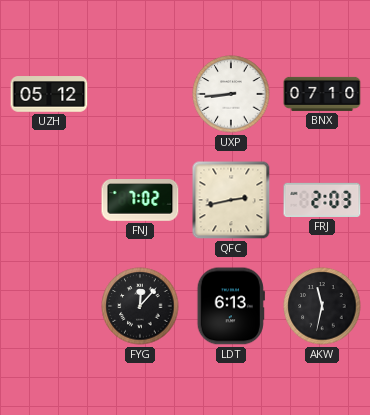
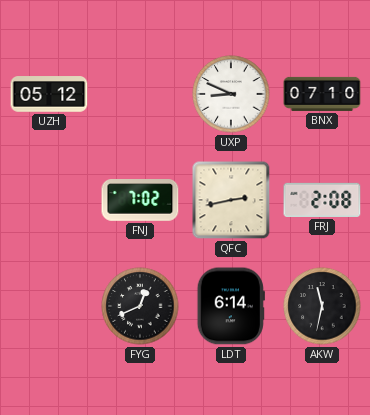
UXP: 8:44 -> 8:49 (231, 94)
FRJ: 2:03 -> 2:08 (322, 200)
FYG: 12:07 -> 12:41 (140, 306)
LDT: 6:13 -> 6:14 (231, 306)
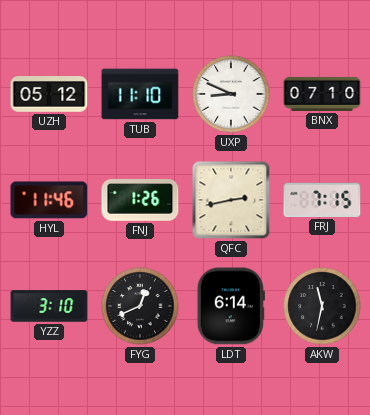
TUB: none -> 11:10 (140, 94)
HYL: none -> 11:46 (49, 200)
FNJ: 7:02 -> 1:26 (140, 200)
FRJ: 2:08 -> 7:15 (322, 200)
YZZ: none -> 3:10 (49, 306)
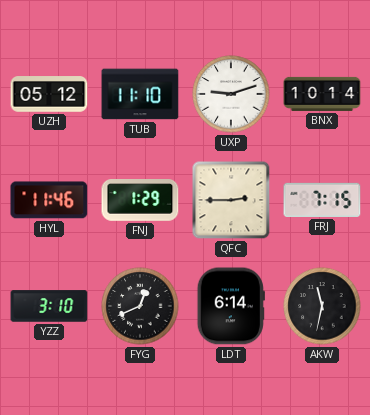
UXP: 8:49 -> 9:12 (231, 94)
BNX: 07:10 -> 10:14 (322, 94)
FNJ: 1:26 -> 1:29 (140, 200)
QFC: 2:43 -> 2:45 (231, 200)
